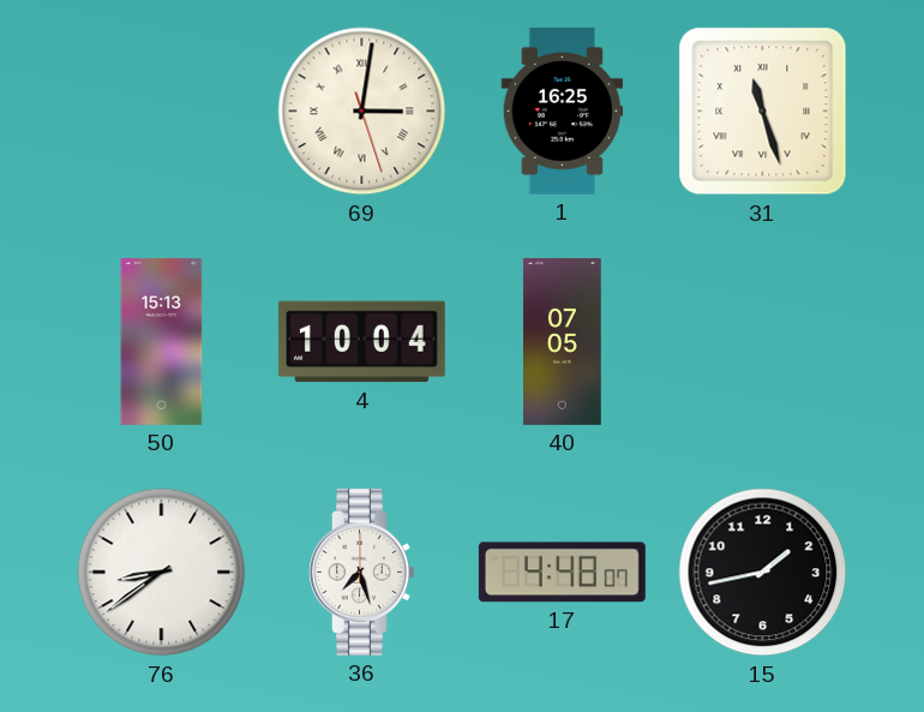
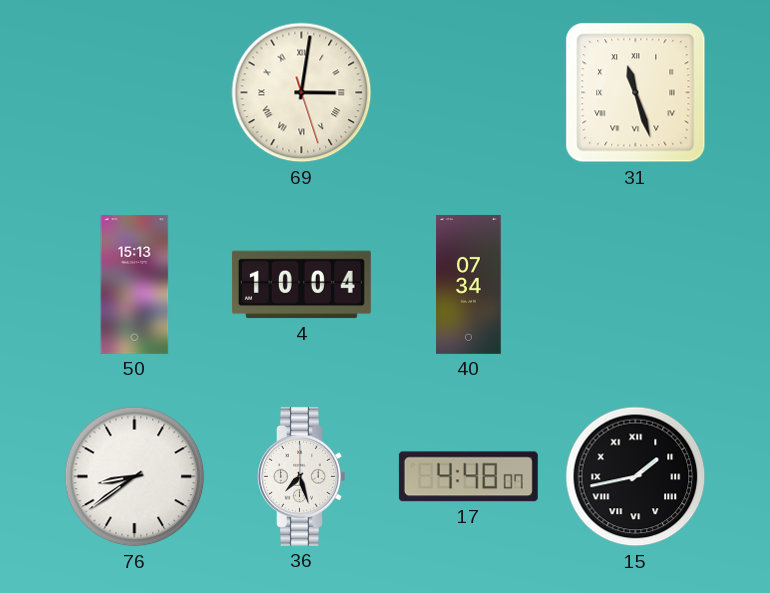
1: 16:25 -> none (563, 110)
40: 07:05 -> 07:34 (469, 284)
15 numerals: Arabic -> Roman (636, 477)
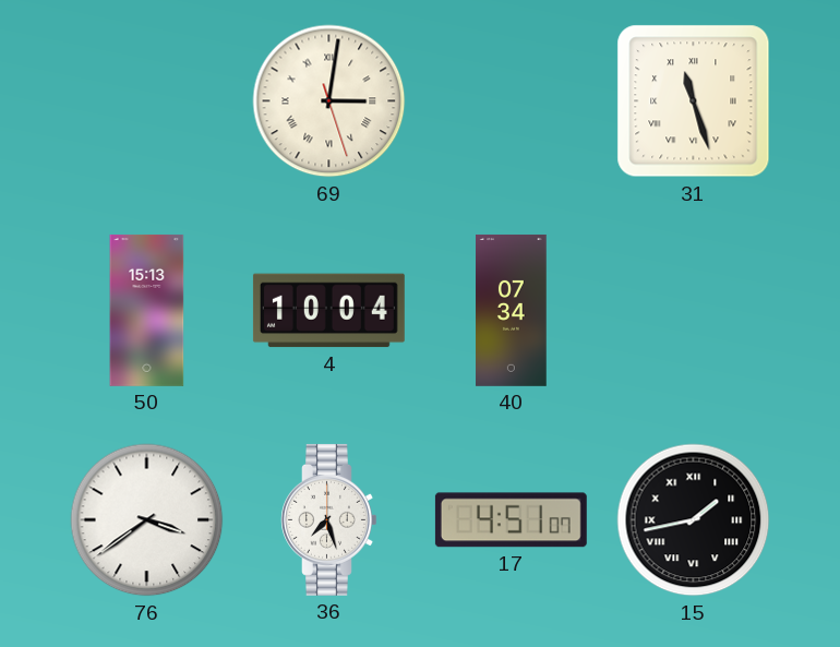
76: 8:39 -> 3:39 (147, 520)
17: 4:48 -> 4:51 (511, 520)
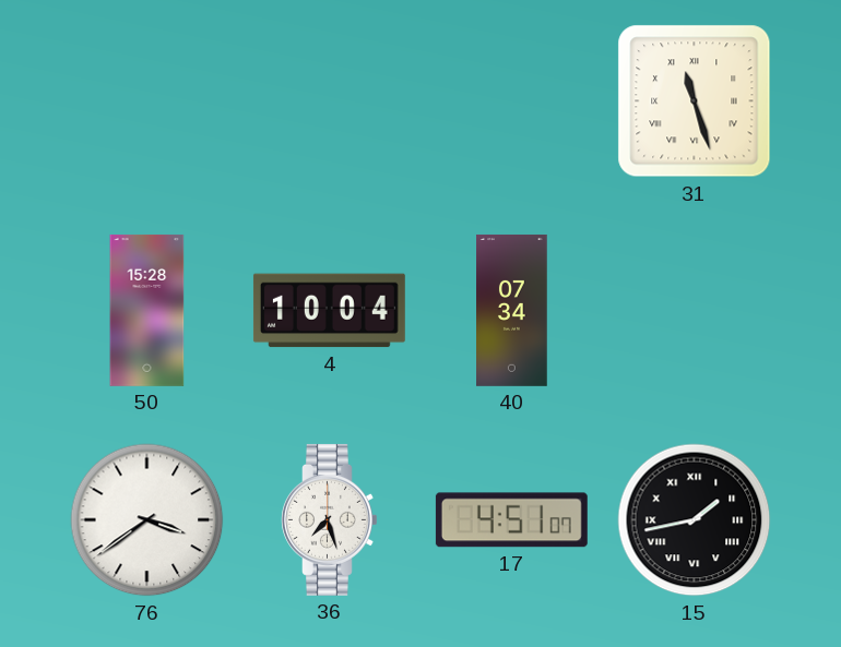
69: 3:01 -> none (329, 101)
50: 15:13 -> 15:28 (147, 310)
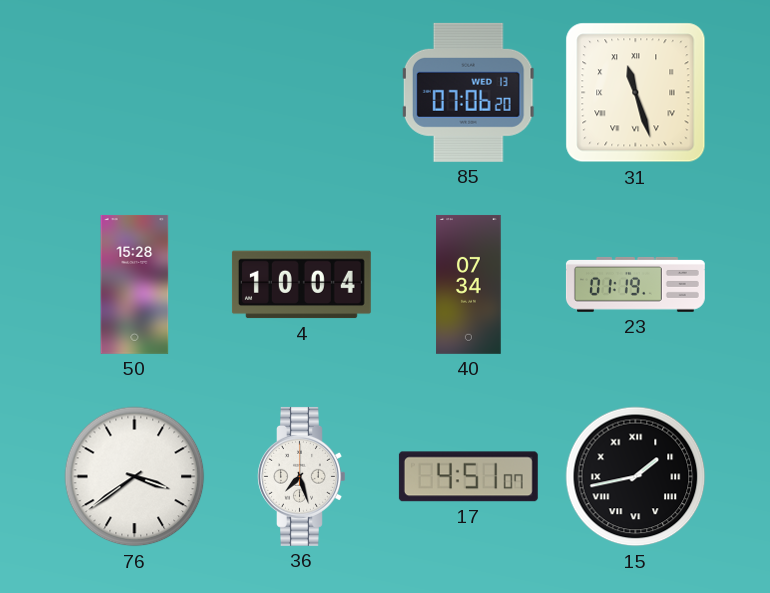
85: none -> 07:06 (469, 92)
23: none -> 01:19 (635, 284)
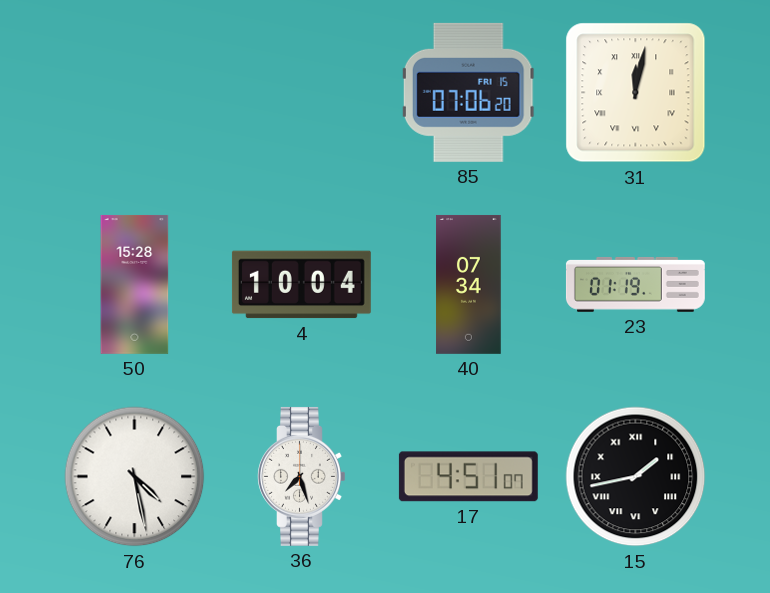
85 date: WED 13 -> FRI 15 (469, 92)
31: 11:27 -> 12:02 (636, 93)
76: 3:39 -> 4:28 (135, 477)
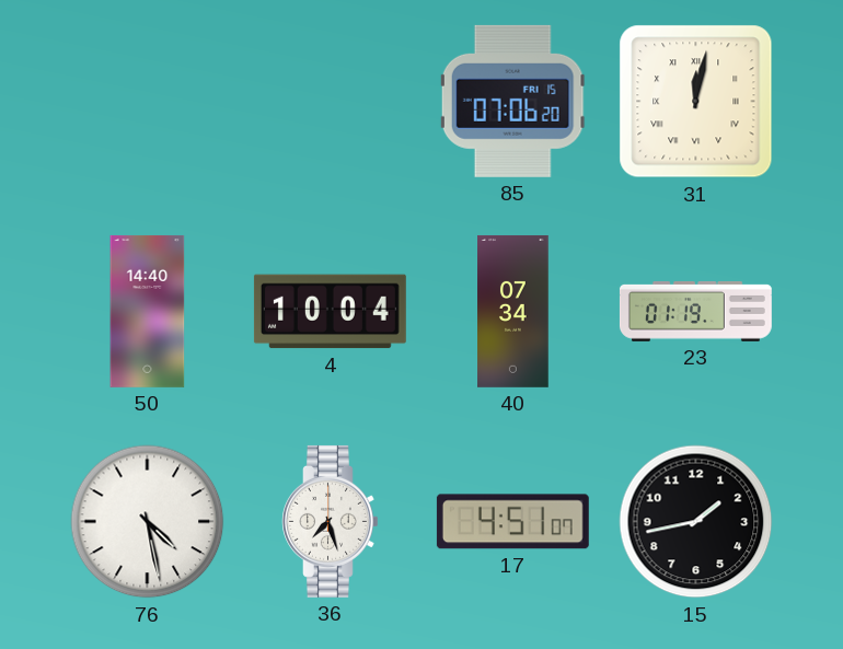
50: 15:28 -> 14:40 (148, 311)
15 numerals: Roman -> Arabic (696, 522)
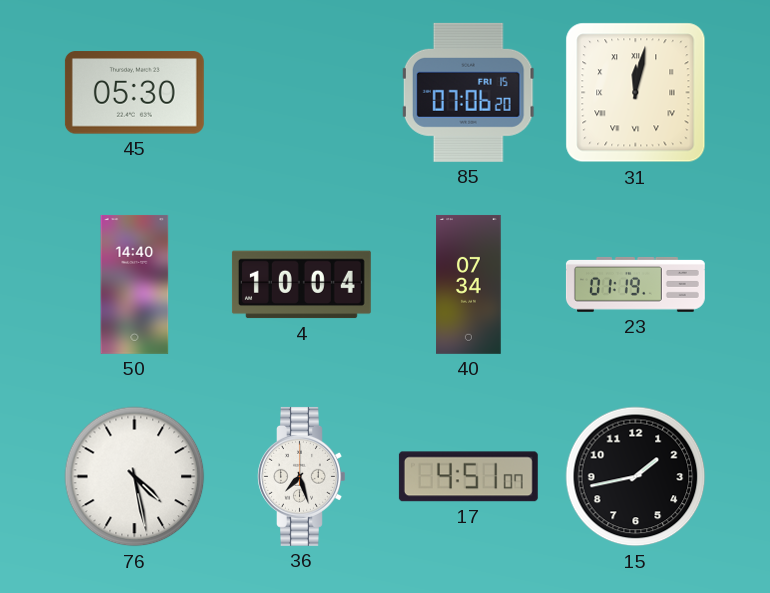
45: none -> 05:30 (134, 93)
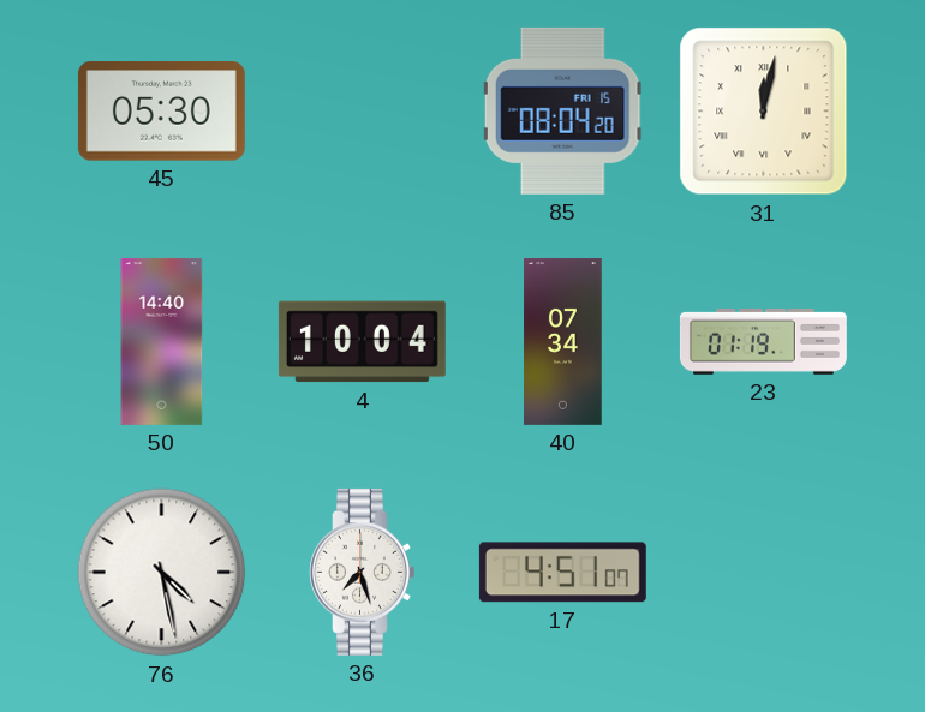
85: 07:06 -> 08:04 (563, 110)
15: 1:43 -> none (636, 477)
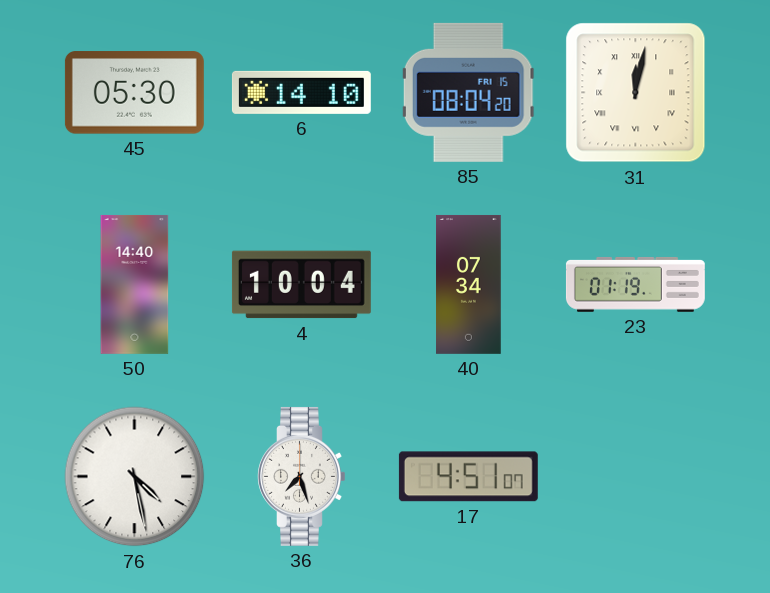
6: none -> 14:10 (301, 92)
